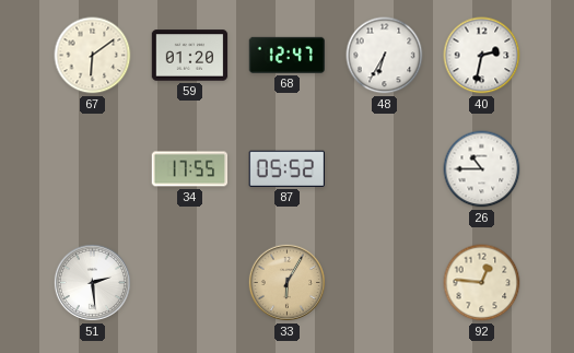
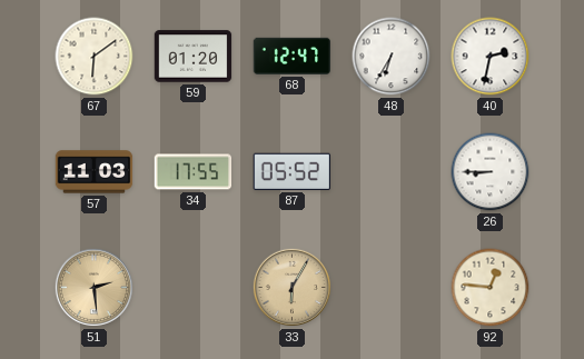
57: none -> 11:03 (95, 172)
26: 10:45 -> 8:45 (491, 172)
51 dial: white -> champagne (93, 287)
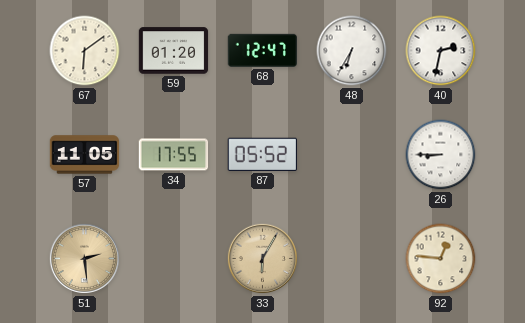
57: 11:03 -> 11:05 (85, 155)
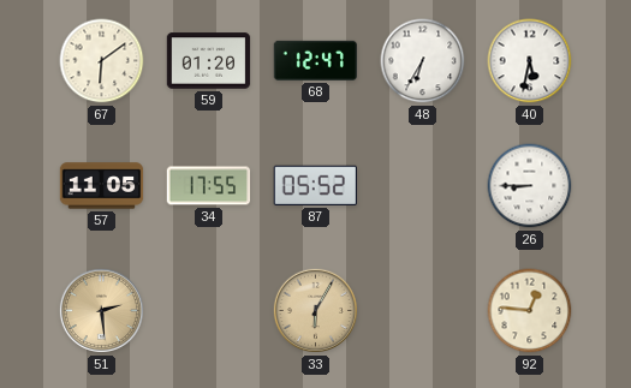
40: 2:32 -> 5:32 (530, 61)
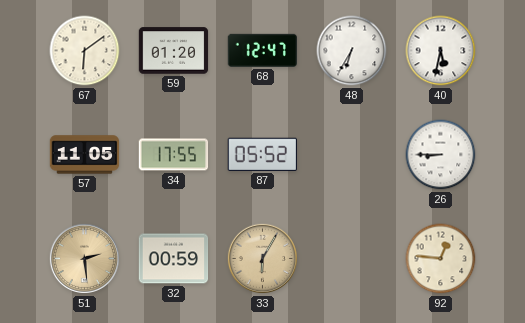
32: none -> 00:59 (174, 259)
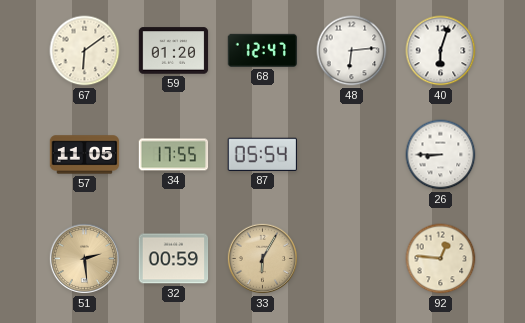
48: 6:35 -> 6:14 (352, 51)
40: 5:32 -> 6:03 (441, 51)
87: 05:52 -> 05:54 (262, 154)
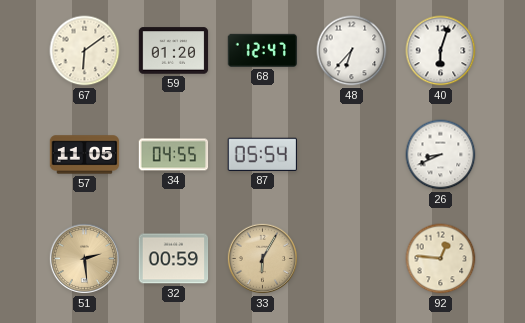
48: 6:14 -> 6:37 (352, 51)
34: 17:55 -> 04:55 (174, 155)
26: 8:45 -> 8:41 (441, 155)
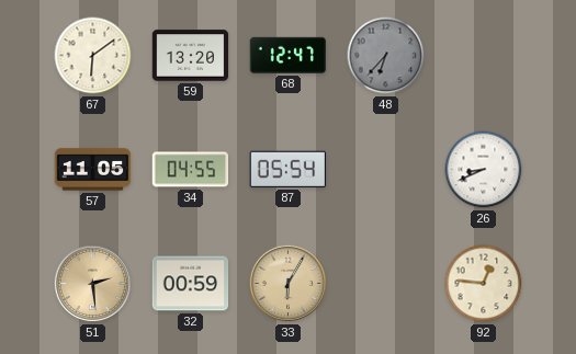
59: 01:20 -> 13:20 (191, 56)
48 dial: white -> grey (386, 56)
40: 6:03 -> none (441, 51)
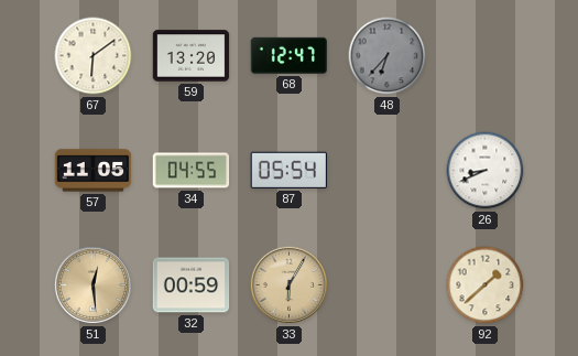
51: 2:29 -> 12:29 (92, 284)
92: 12:46 -> 1:38 (486, 285)
